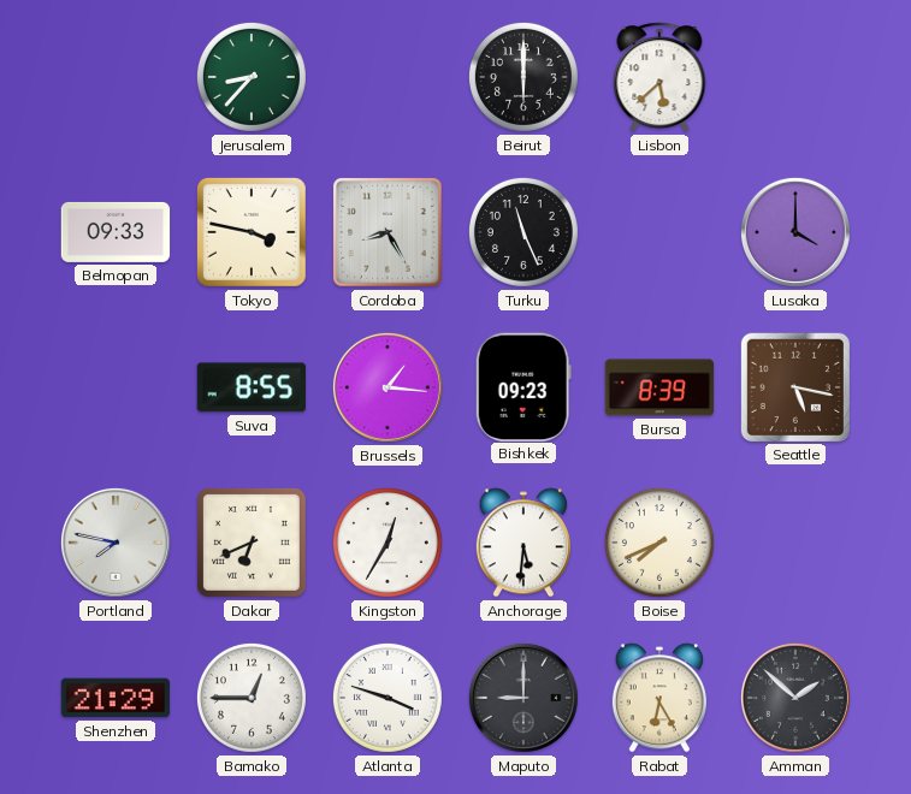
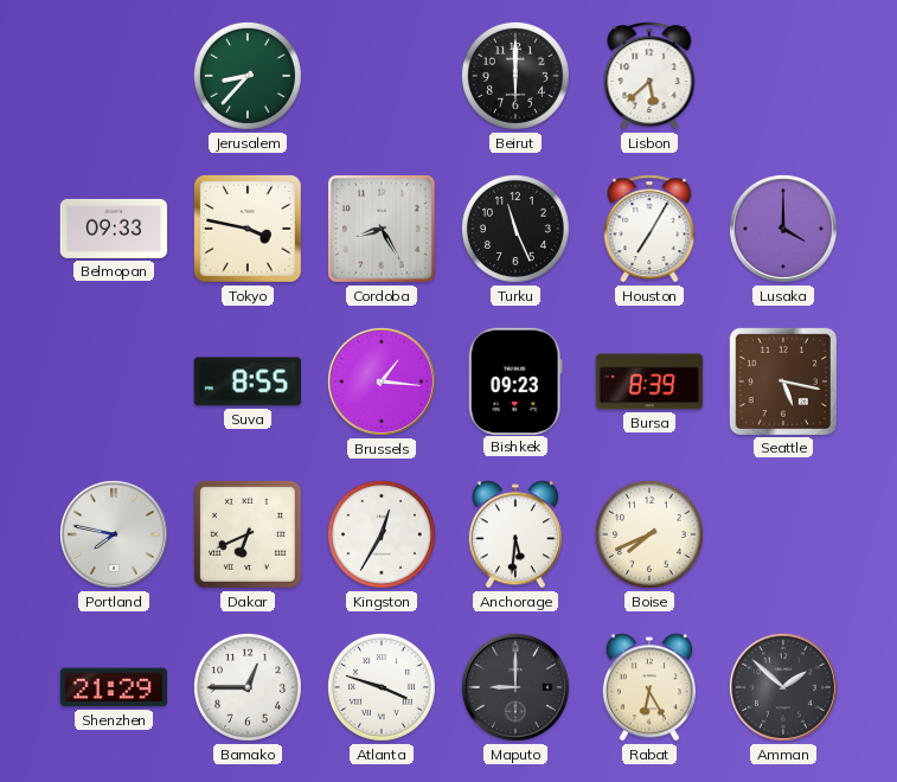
Houston: none -> 7:05 (649, 229)
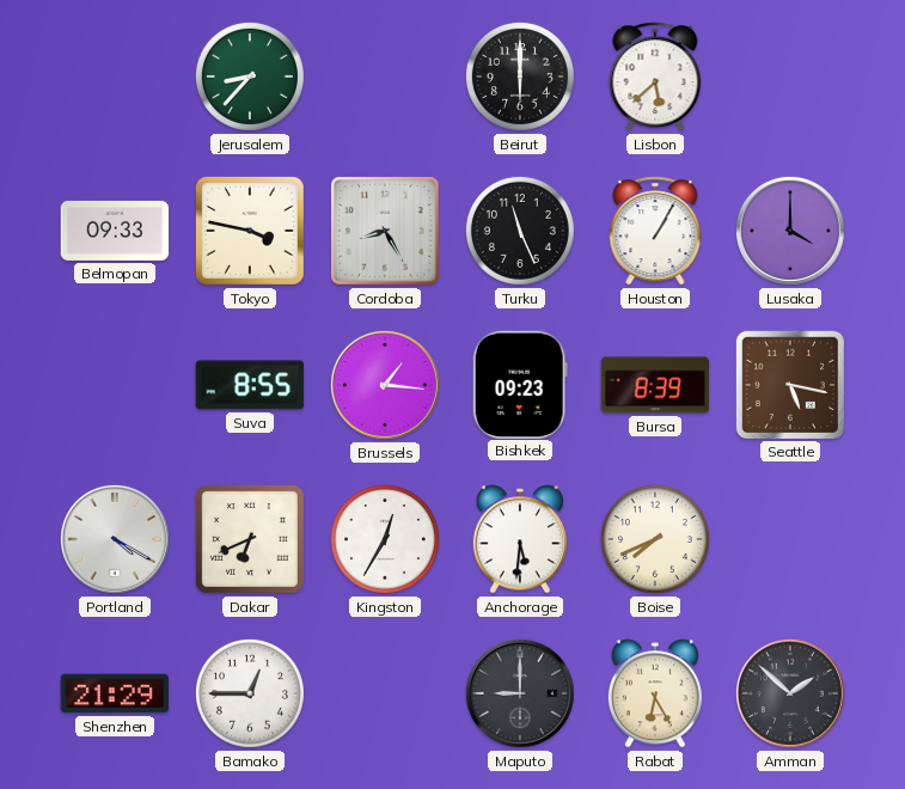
Houston: 7:05 -> 1:05 (655, 231)
Portland: 7:47 -> 4:20 (115, 539)
Atlanta: 3:48 -> none (382, 687)
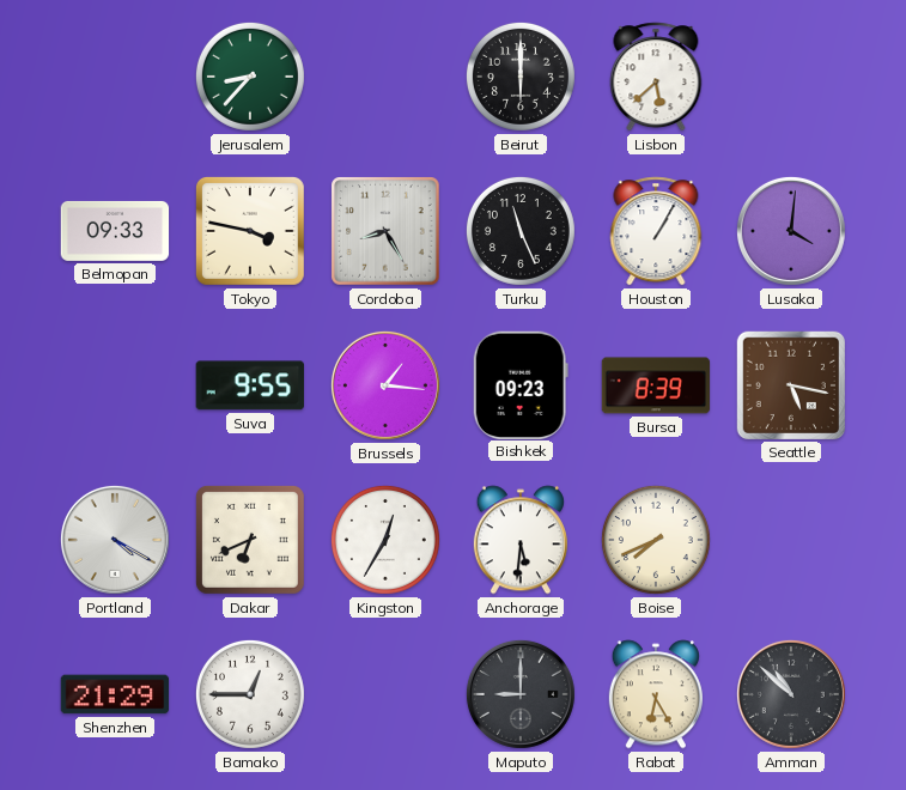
Lusaka: 4:00 -> 4:01 (791, 231)
Suva: 8:55 -> 9:55 (249, 385)
Amman: 1:52 -> 10:52 (791, 694)
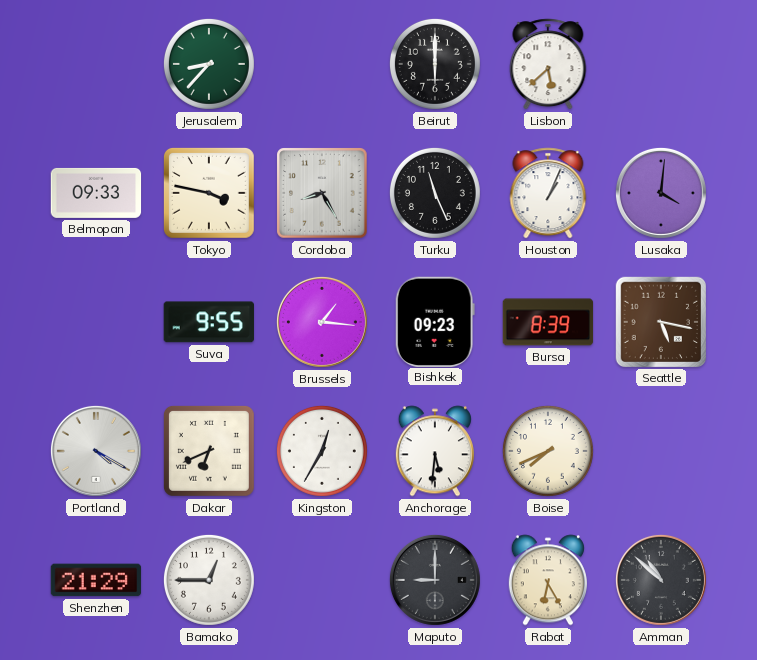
Houston: 1:05 -> 1:04 (548, 193)
